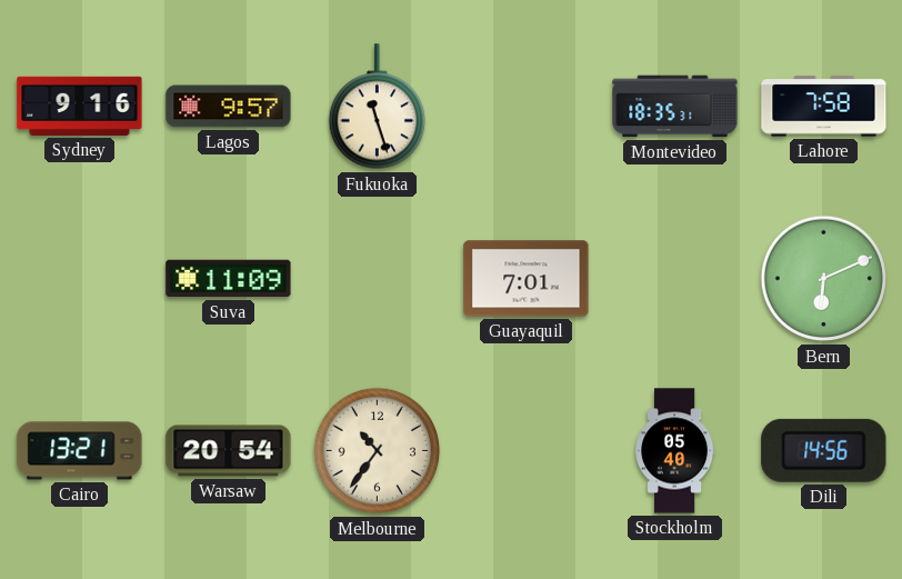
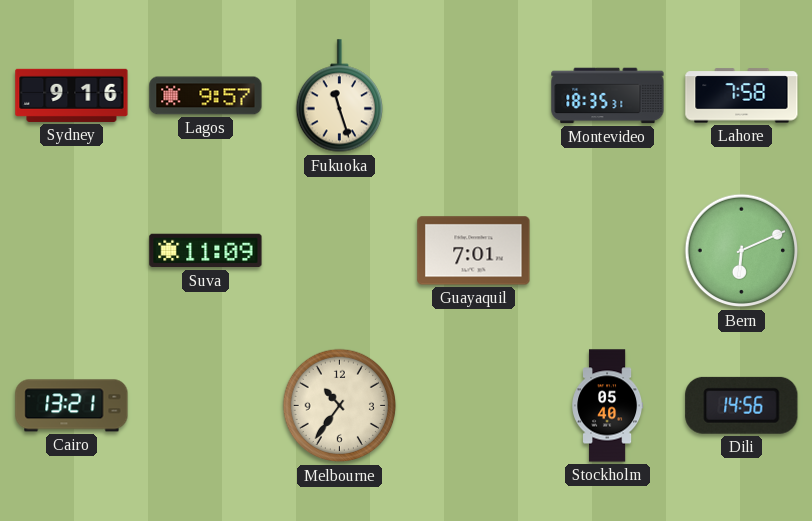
Warsaw: 20:54 -> none (229, 451)
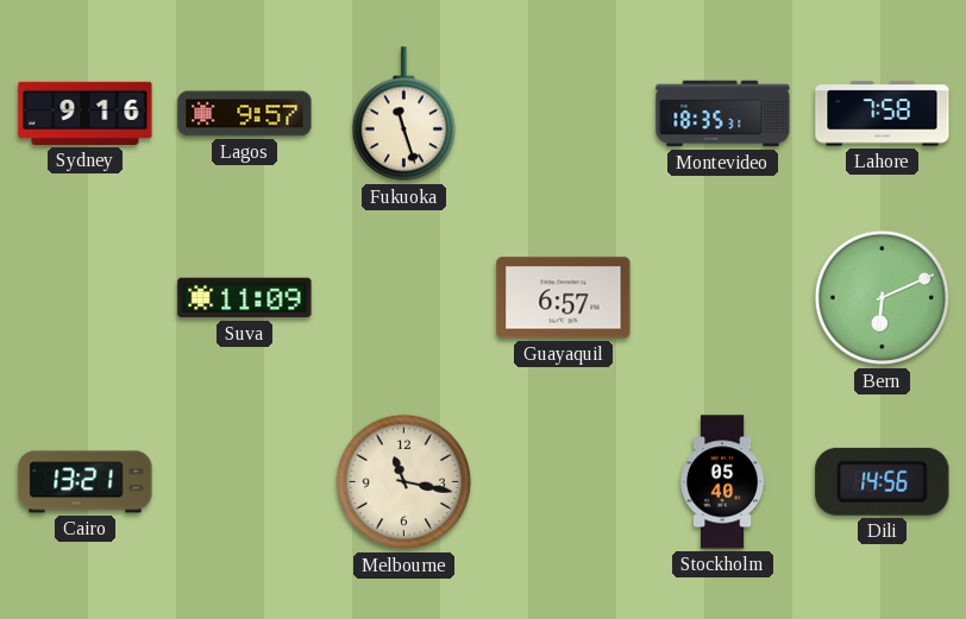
Guayaquil: 7:01 -> 6:57 (564, 298)
Melbourne: 10:36 -> 11:17 (404, 482)
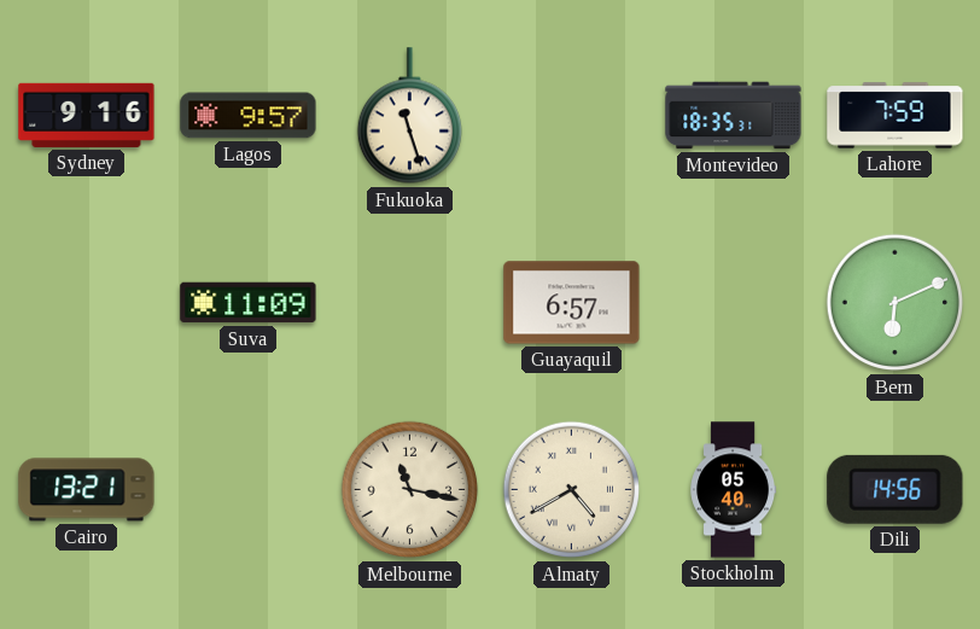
Lahore: 7:58 -> 7:59 (896, 116)
Almaty: none -> 4:40 (572, 490)
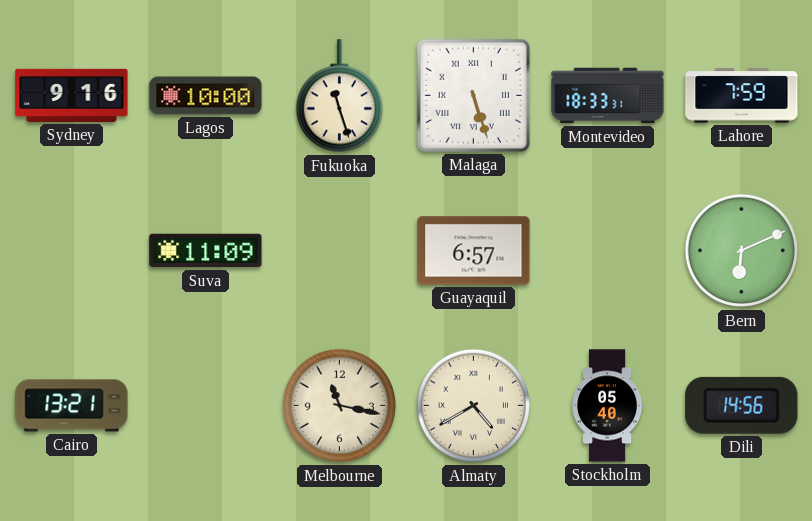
Lagos: 9:57 -> 10:00 (206, 96)
Malaga: none -> 5:27 (473, 95)
Montevideo: 18:35 -> 18:33 (608, 96)
